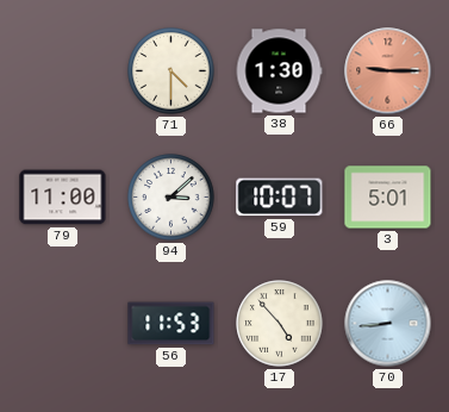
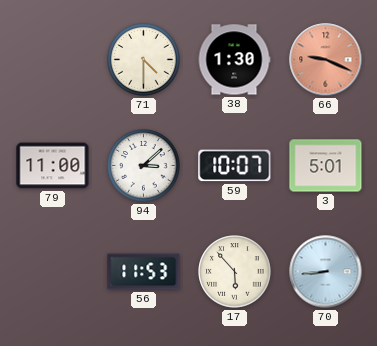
66: 9:15 -> 9:19 (326, 60)
17: 4:53 -> 5:53 (235, 272)
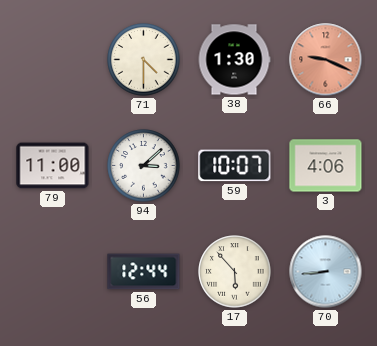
3: 5:01 -> 4:06 (326, 166)
56: 11:53 -> 12:44 (144, 272)
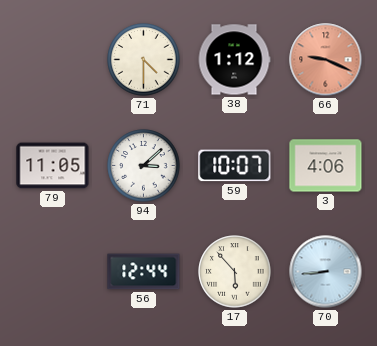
38: 1:30 -> 1:12 (234, 60)
79: 11:00 -> 11:05 (53, 166)
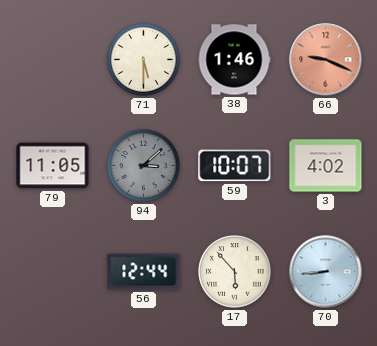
71: 4:30 -> 5:30 (144, 60)
38: 1:12 -> 1:46 (234, 60)
94 dial: white -> grey (144, 166)
3: 4:06 -> 4:02 (326, 166)
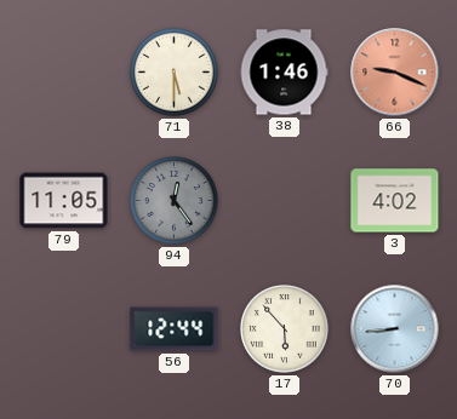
94: 3:08 -> 12:24 (175, 201)
59: 10:07 -> none (235, 166)
